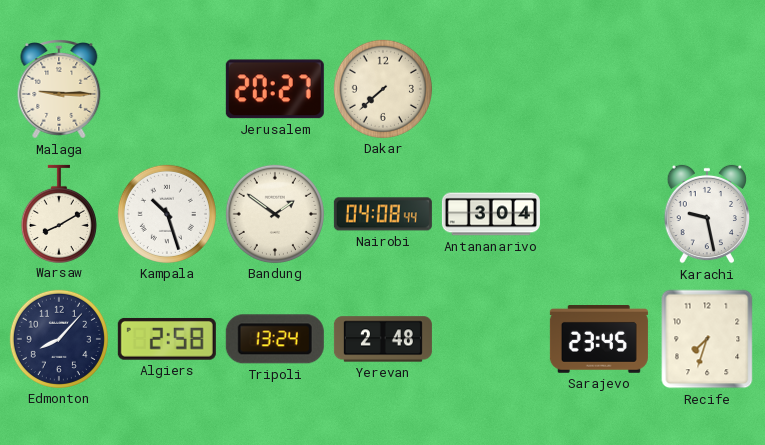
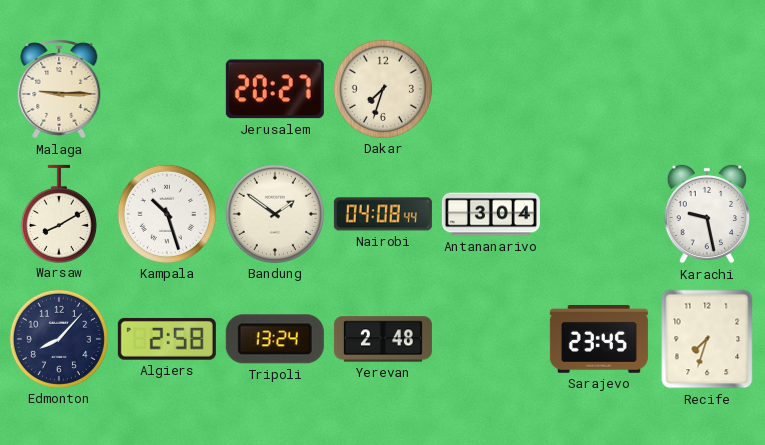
Dakar: 7:38 -> 7:33 (383, 89)
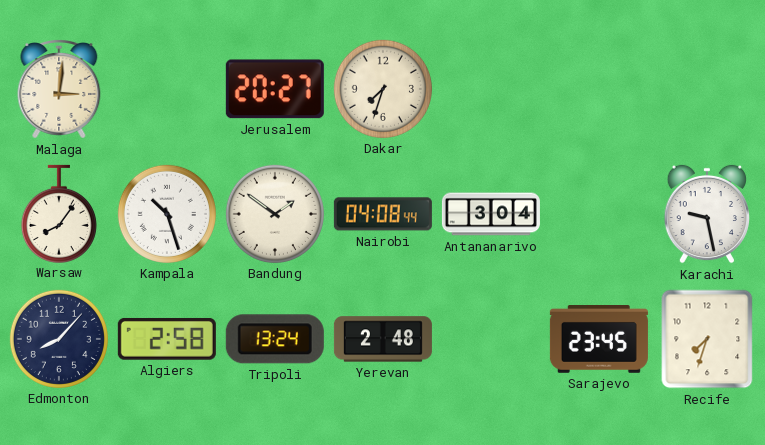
Malaga: 9:15 -> 3:01 (59, 90)
Warsaw: 8:10 -> 8:06 (59, 213)
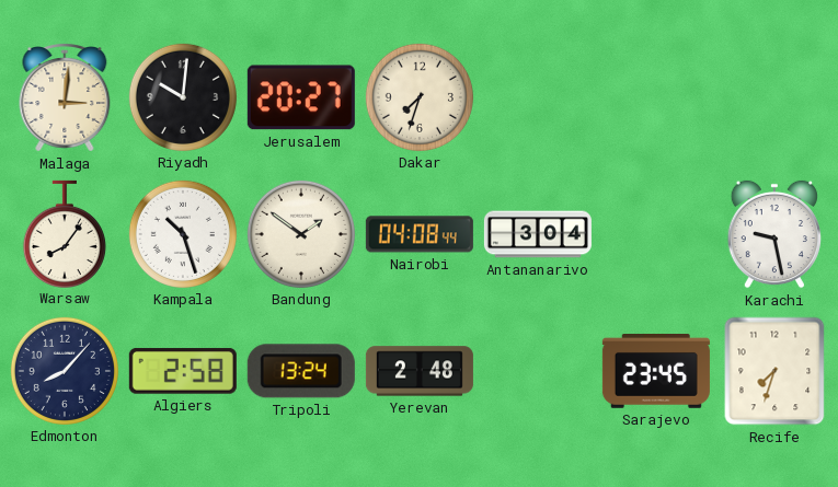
Riyadh: none -> 10:01 (183, 97)
